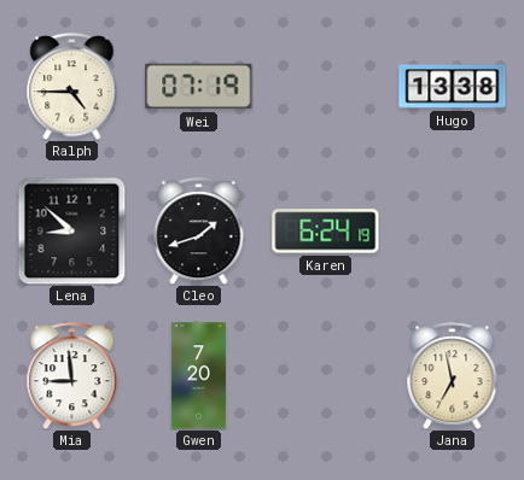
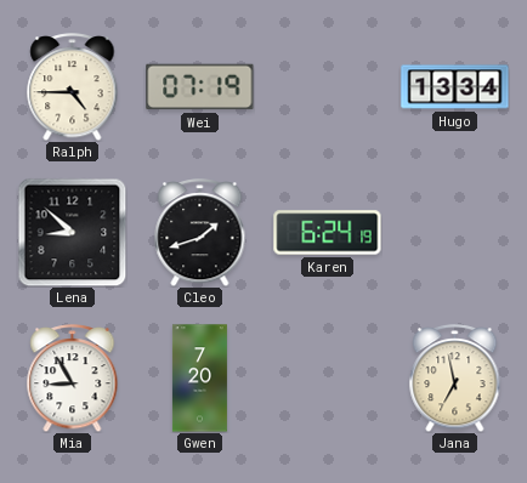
Hugo: 13:38 -> 13:34 (455, 87)
Mia: 8:59 -> 8:55 (73, 379)
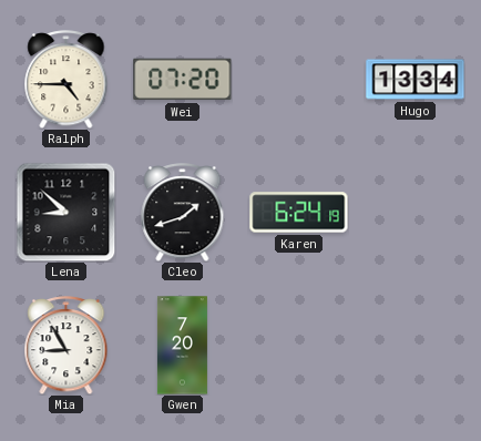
Wei: 07:19 -> 07:20 (183, 80)
Jana: 6:58 -> none (455, 379)
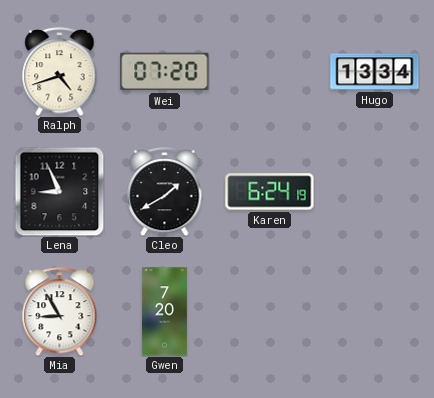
Ralph: 4:45 -> 4:42 (60, 72)
Lena: 8:52 -> 8:56 (59, 191)
Cleo: 1:42 -> 1:40 (165, 192)
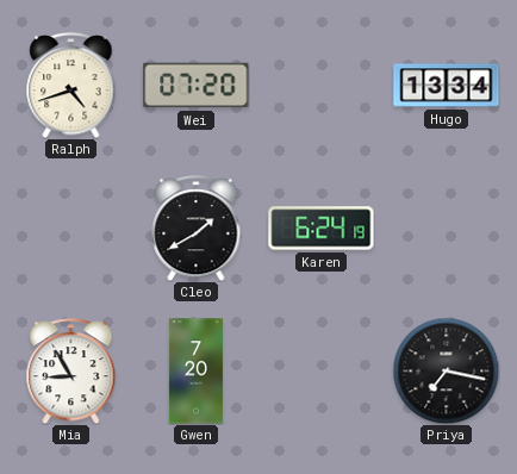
Lena: 8:56 -> none (59, 191)
Priya: none -> 7:17 (446, 370)
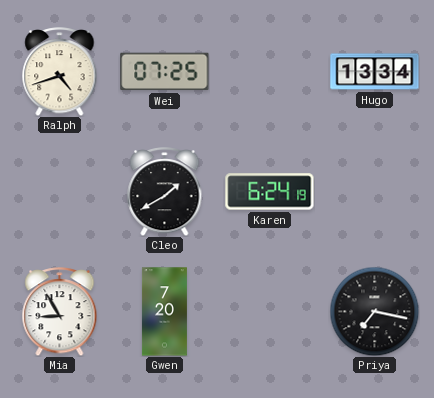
Wei: 07:20 -> 07:25 (165, 72)
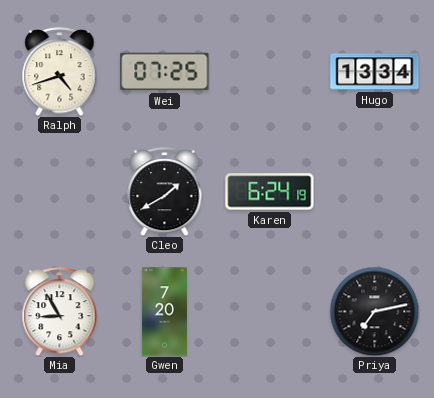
Priya: 7:17 -> 7:13 (374, 311)
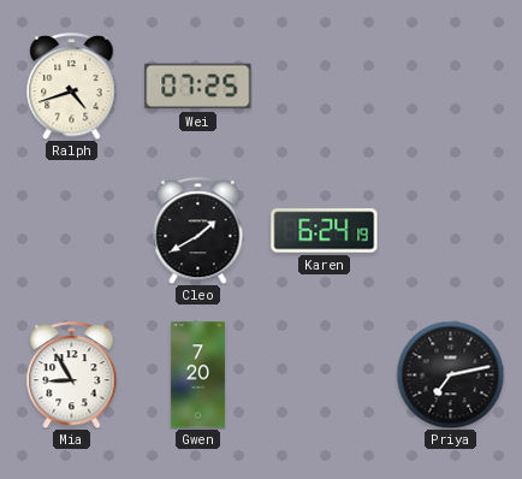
Hugo: 13:34 -> none (375, 72)
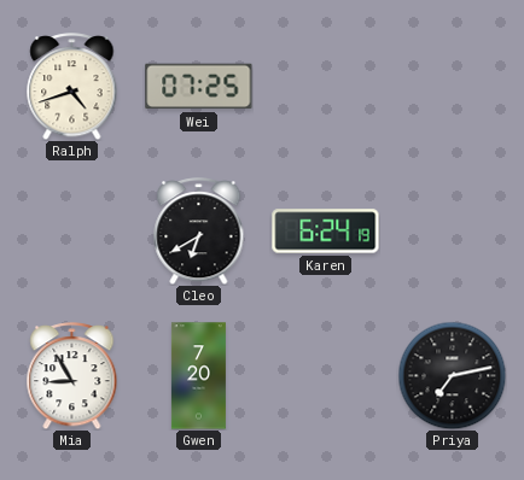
Cleo: 1:40 -> 6:40 (199, 232)
